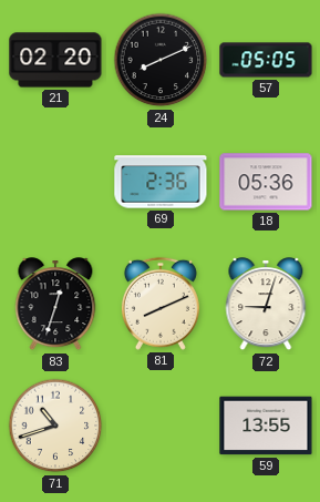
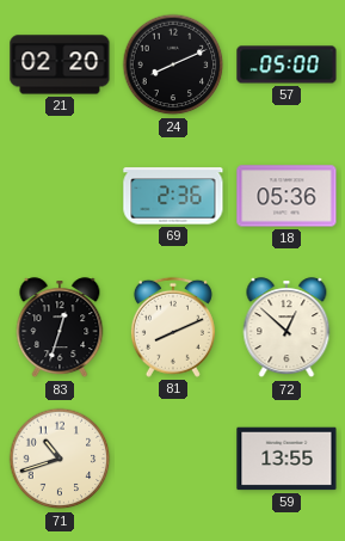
57: 05:05 -> 05:00 (287, 64)
72: 9:03 -> 12:52 (287, 328)
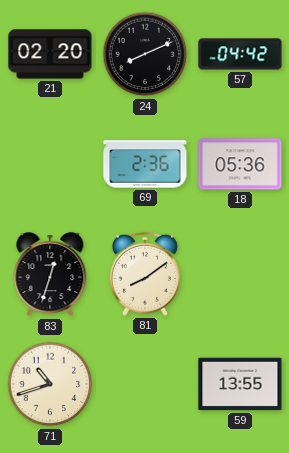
57: 05:00 -> 04:42 (240, 54)
81: 8:11 -> 8:09 (145, 274)
72: 12:52 -> none (287, 328)
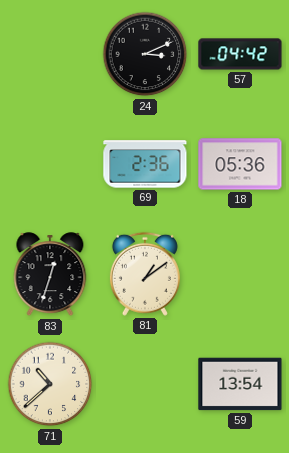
21: 02:20 -> none (50, 54)
24: 8:11 -> 3:11 (145, 54)
81: 8:09 -> 1:09 (145, 274)
71: 10:42 -> 10:38 (50, 384)
59: 13:55 -> 13:54 (240, 384)
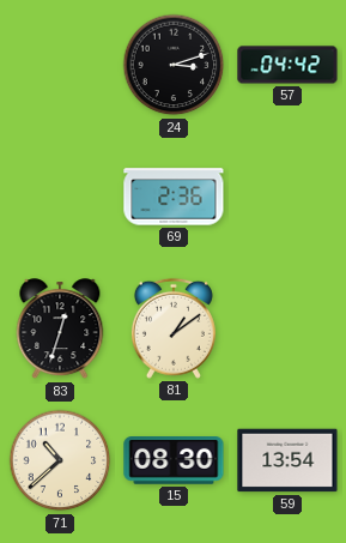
24: 3:11 -> 3:12 (174, 65)
18: 05:36 -> none (240, 164)
15: none -> 08:30 (174, 461)
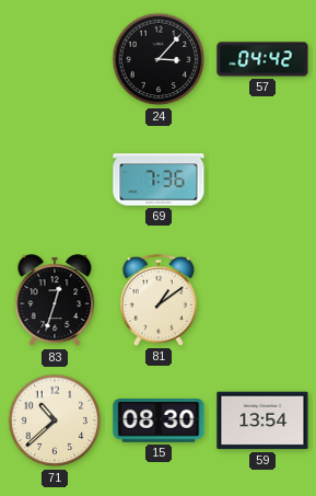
24: 3:12 -> 3:07 (159, 59)
69: 2:36 -> 7:36 (159, 180)
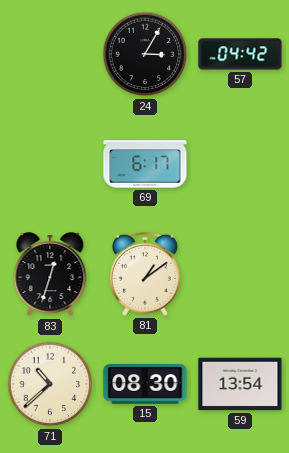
24: 3:07 -> 3:05 (145, 54)
69: 7:36 -> 6:17 (145, 164)
